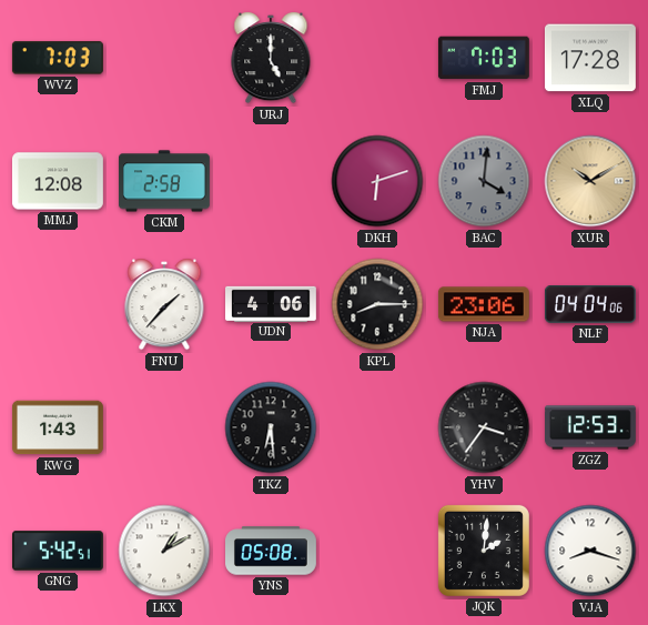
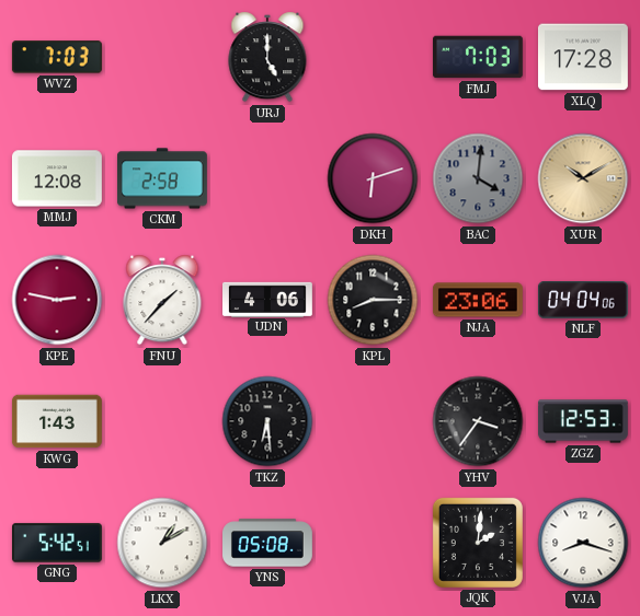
KPE: none -> 2:47 (57, 300)
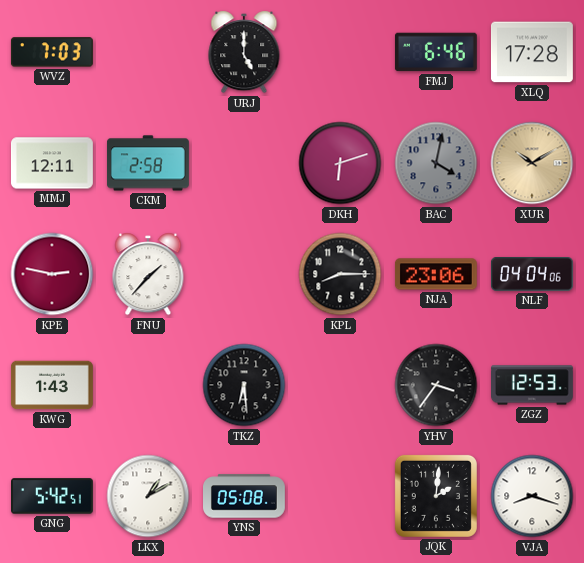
FMJ: 7:03 -> 6:46 (436, 52)
MMJ: 12:08 -> 12:11 (52, 163)
BAC: 4:01 -> 4:02 (436, 163)
UDN: 4:06 -> none (268, 299)
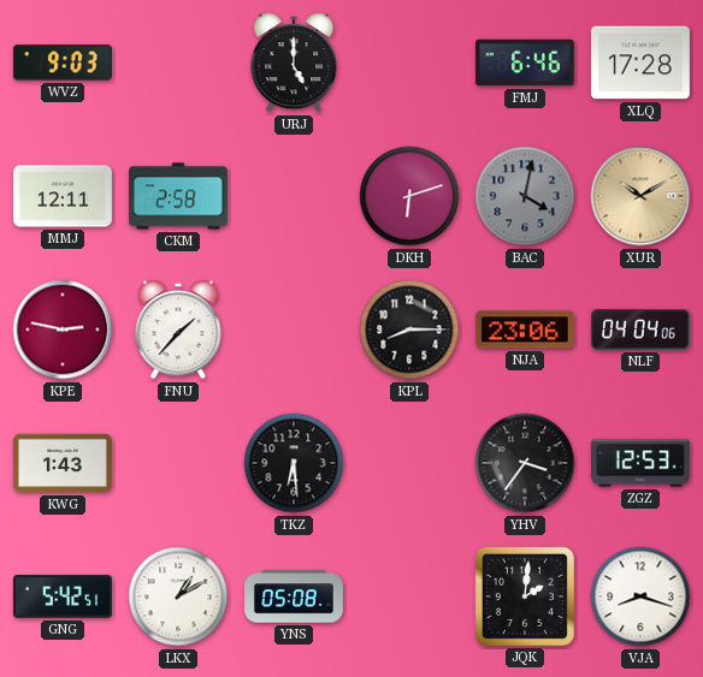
WVZ: 7:03 -> 9:03 (63, 63)
